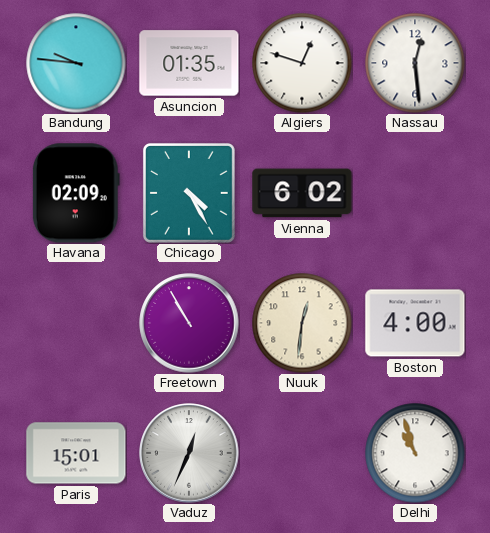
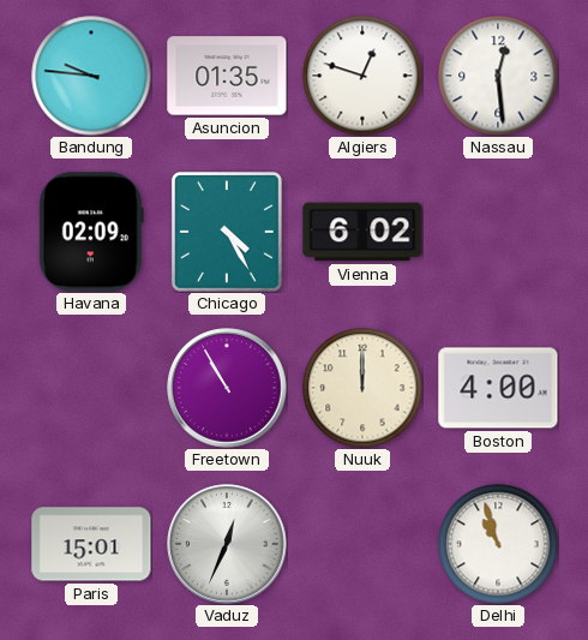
Nuuk: 12:31 -> 12:00 (362, 388)
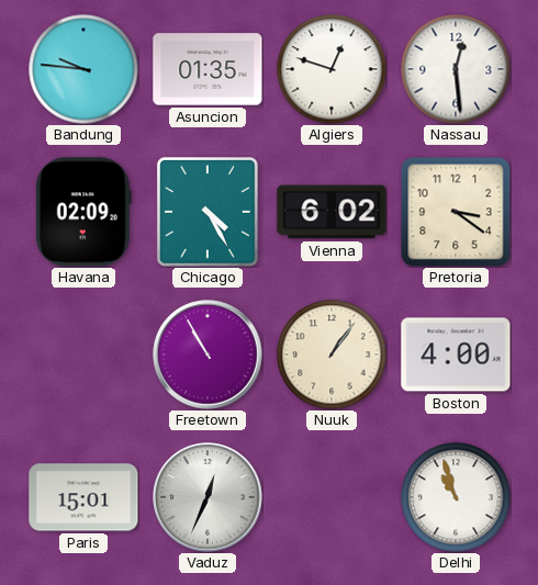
Pretoria: none -> 3:21 (456, 212)
Nuuk: 12:00 -> 1:06 (332, 355)
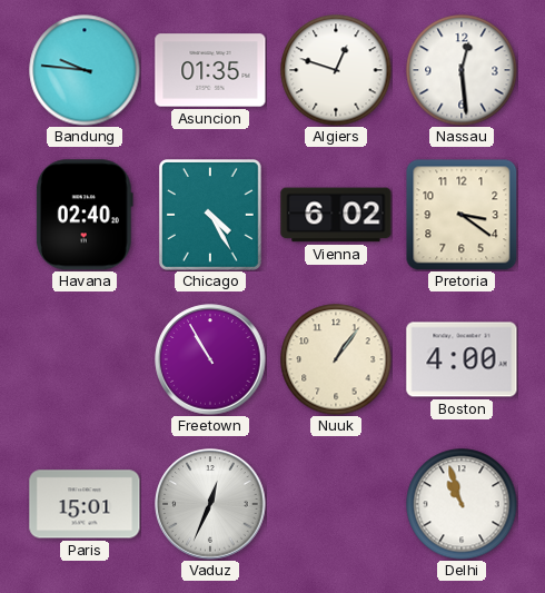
Havana: 02:09 -> 02:40 (85, 215)
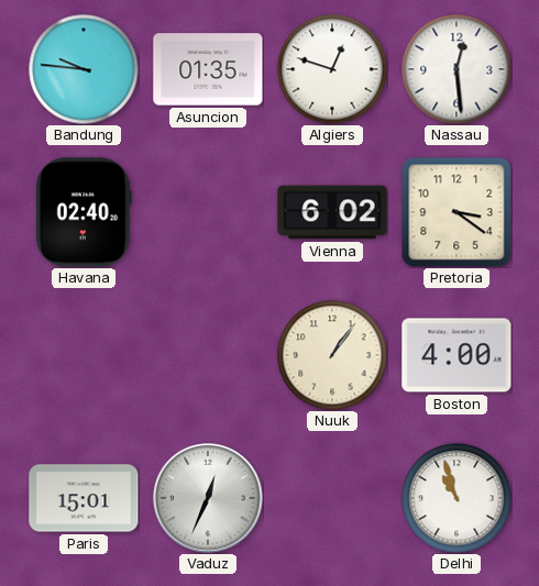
Chicago: 4:25 -> none (210, 216)
Freetown: 10:55 -> none (210, 359)
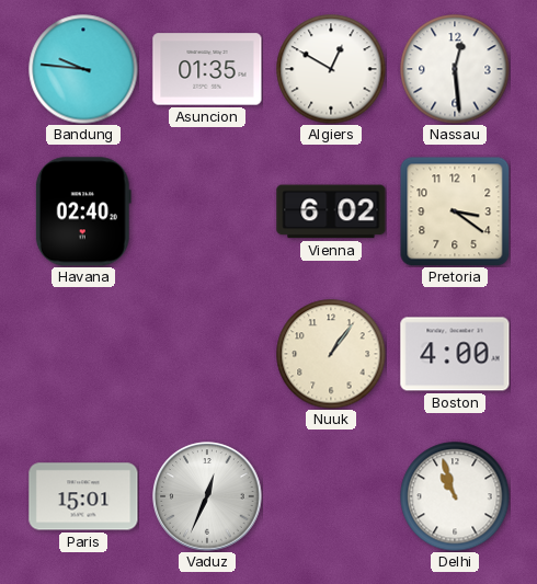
Algiers: 12:48 -> 12:50 (331, 69)
